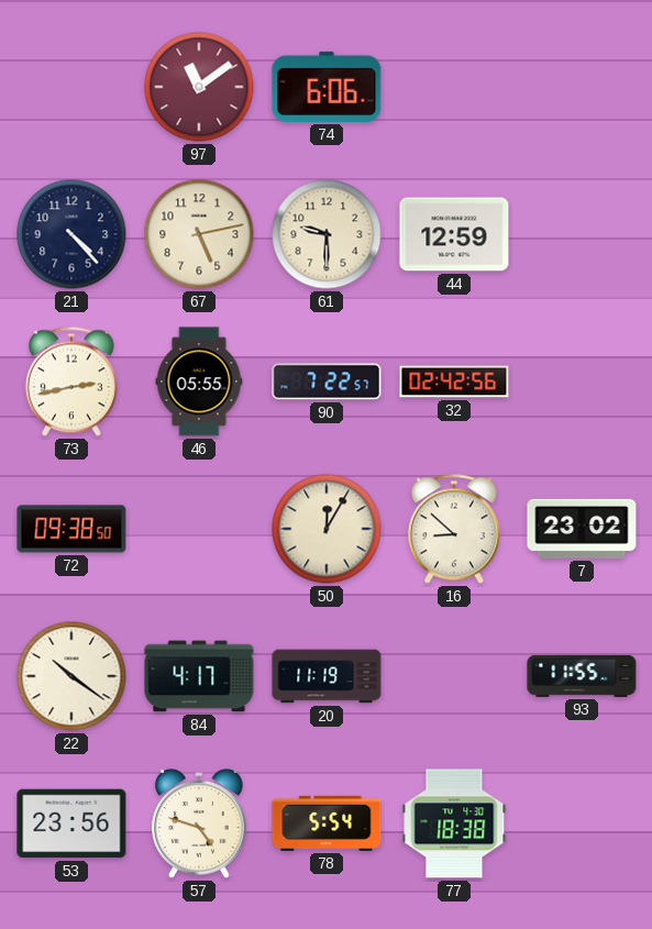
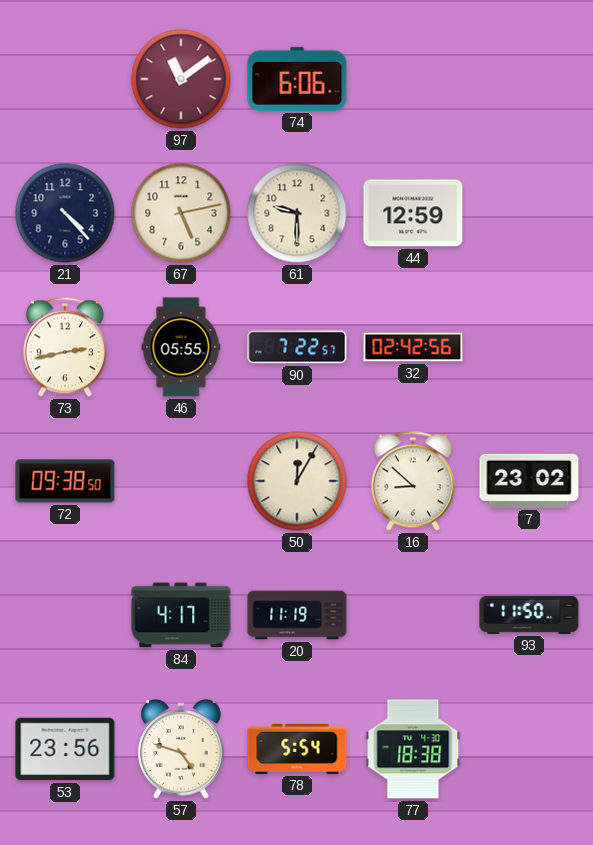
22: 10:21 -> none (71, 676)
93: 11:55 -> 11:50 (529, 615)
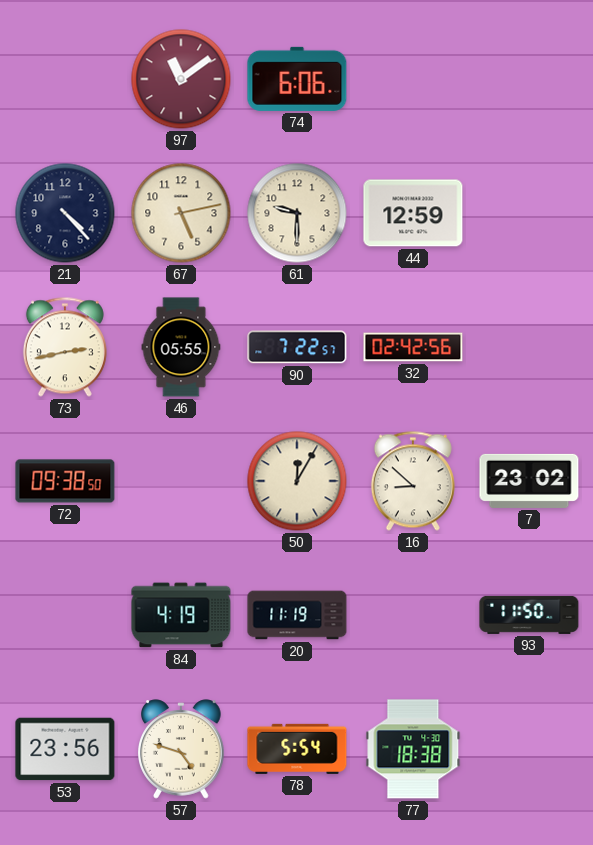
84: 4:17 -> 4:19 (181, 615)
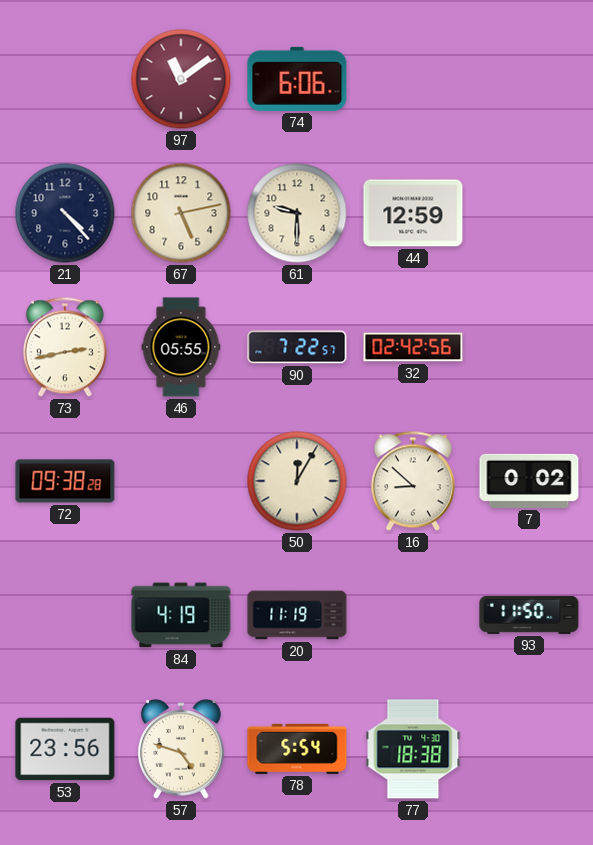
72: 09:38:50 -> 09:38:28 (65, 481)
7: 23:02 -> 0:02 (529, 481)
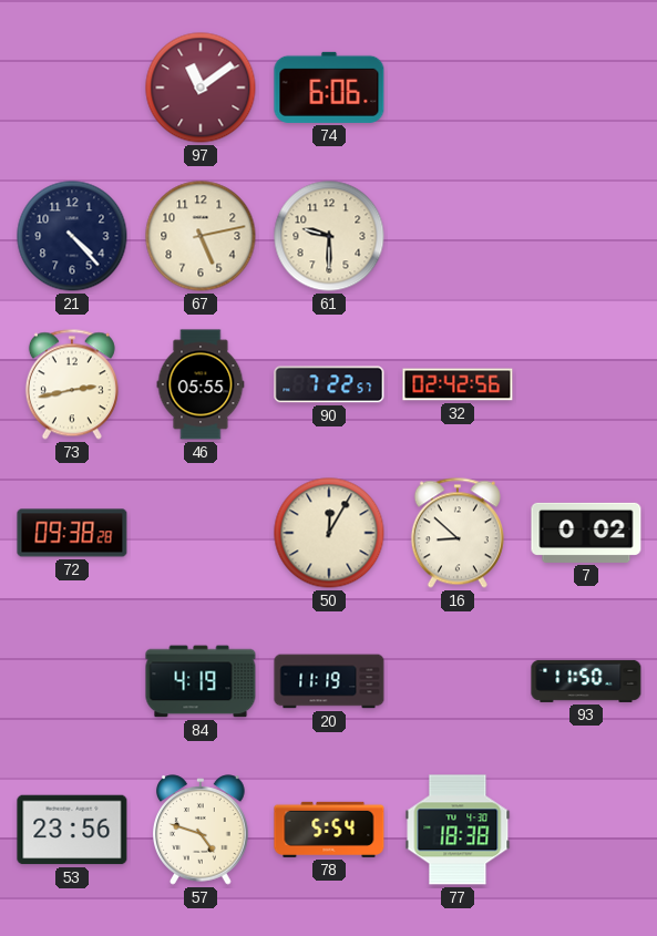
44: 12:59 -> none (413, 213)
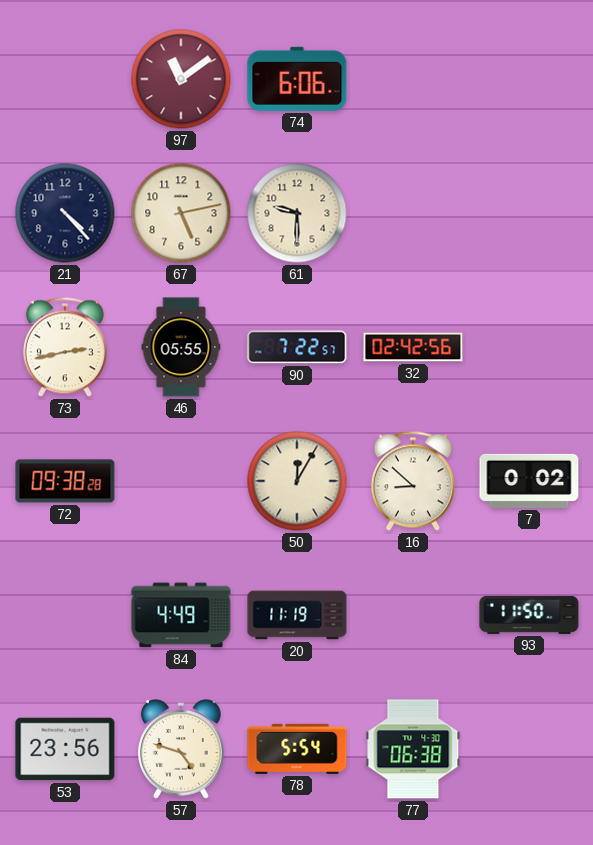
84: 4:19 -> 4:49 (181, 615)
77: 18:38 -> 06:38 (413, 749)
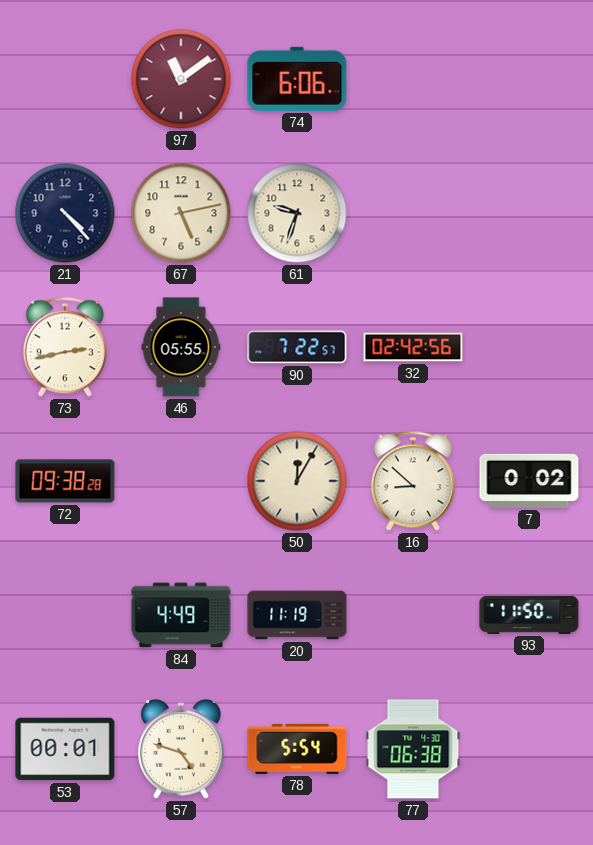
61: 9:30 -> 9:33 (297, 213)
53: 23:56 -> 00:01 (65, 749)
